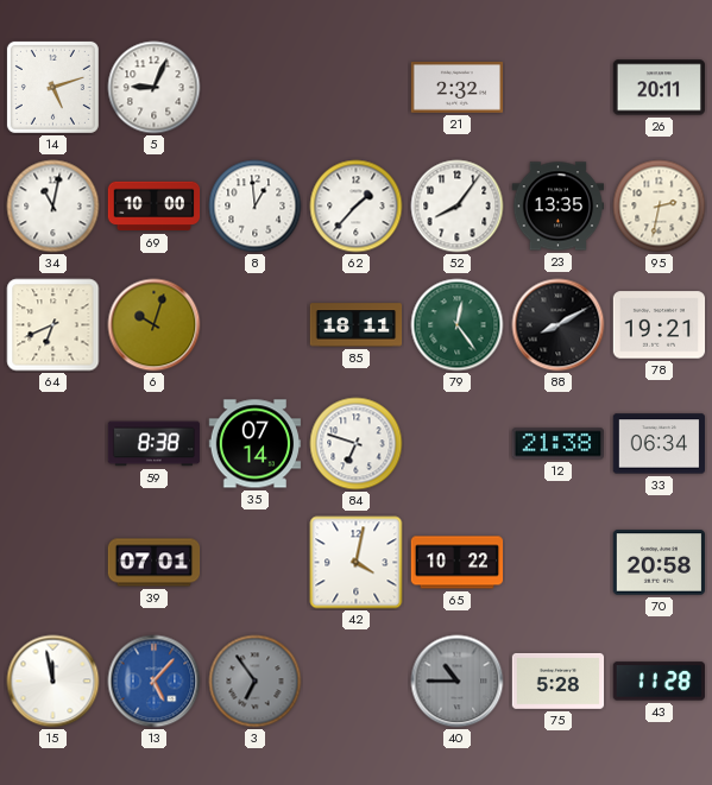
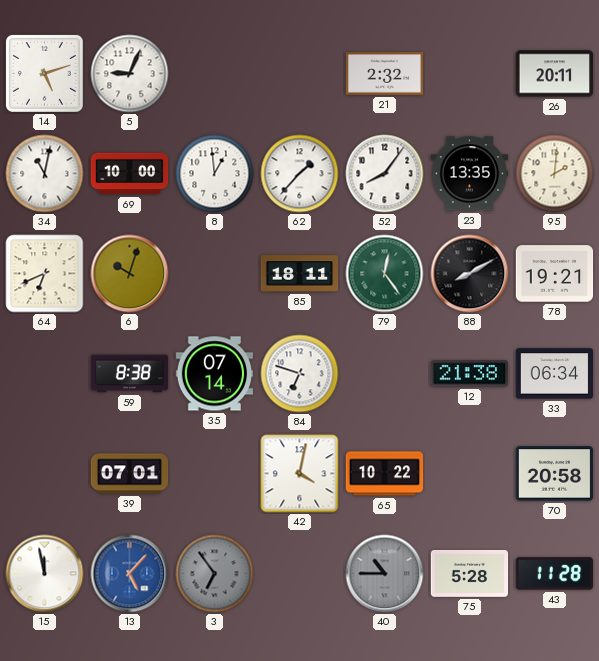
95: 2:32 -> 2:01 (555, 174)
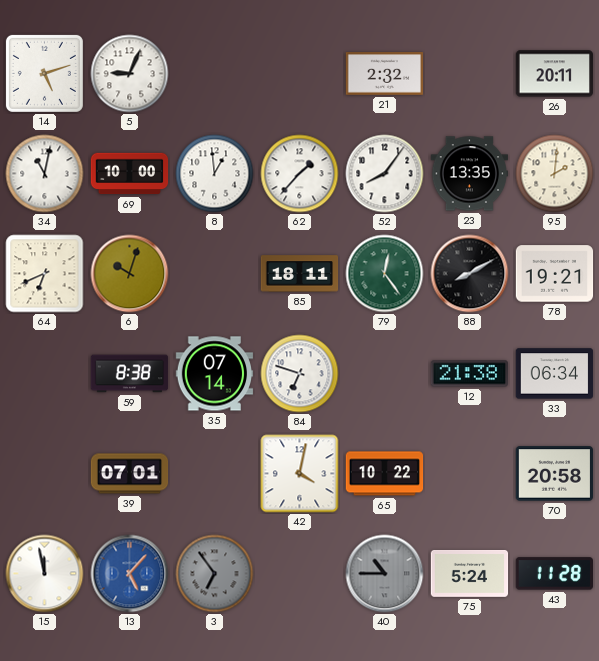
75: 5:28 -> 5:24 (470, 573)
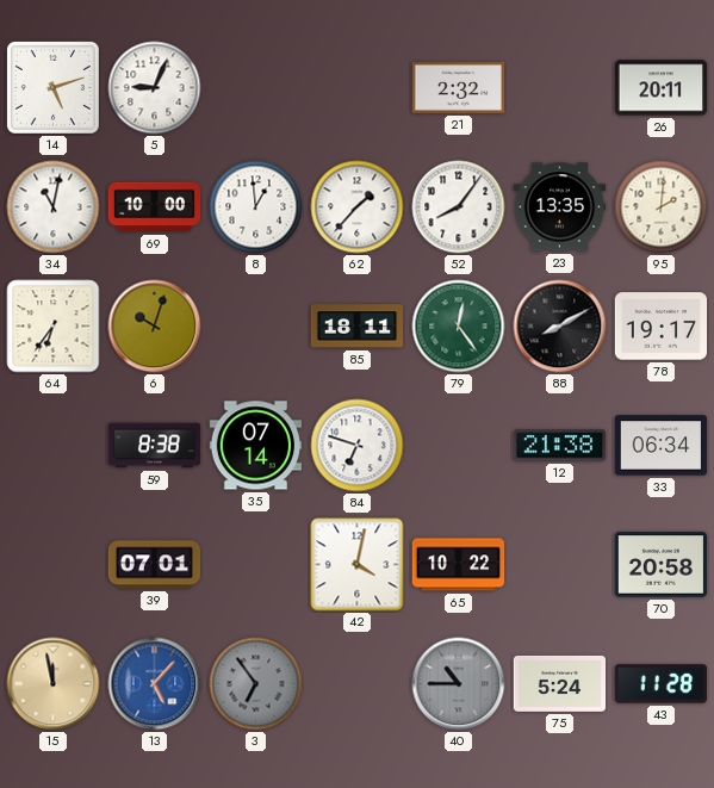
64: 6:41 -> 6:36 (54, 327)
78: 19:21 -> 19:17 (662, 327)
15 dial: white -> champagne (54, 684)
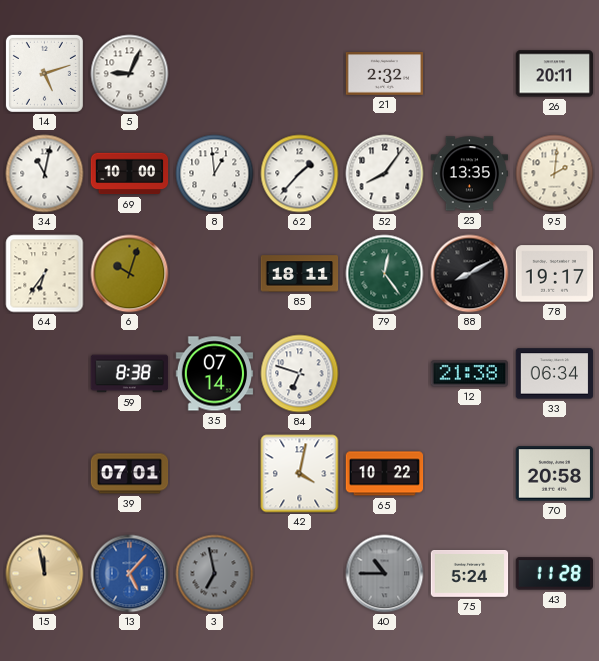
3: 6:54 -> 6:58 (215, 574)
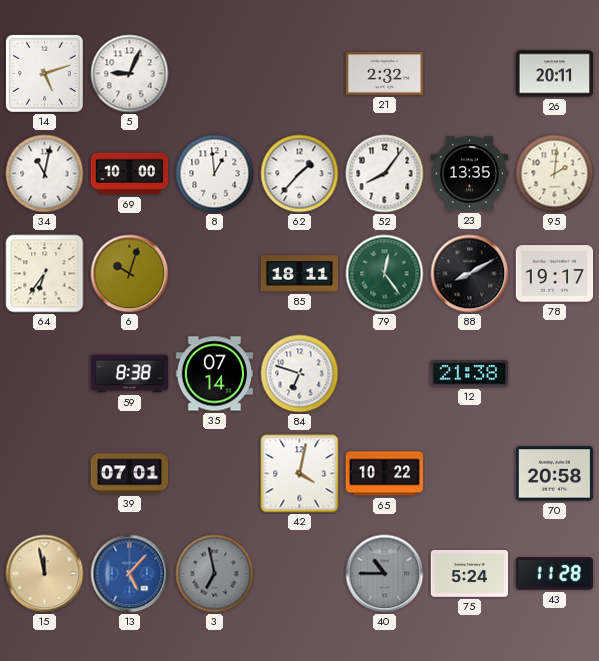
33: 06:34 -> none (555, 374)
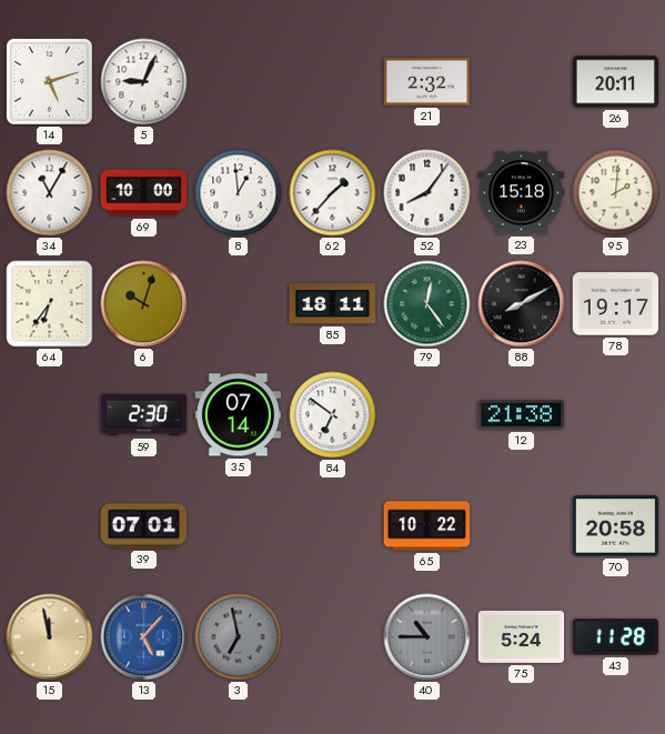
34: 11:02 -> 11:05 (50, 193)
23: 13:35 -> 15:18 (522, 193)
59: 8:38 -> 2:30 (144, 415)
84: 6:48 -> 6:51 (333, 415)
42: 4:02 -> none (300, 474)
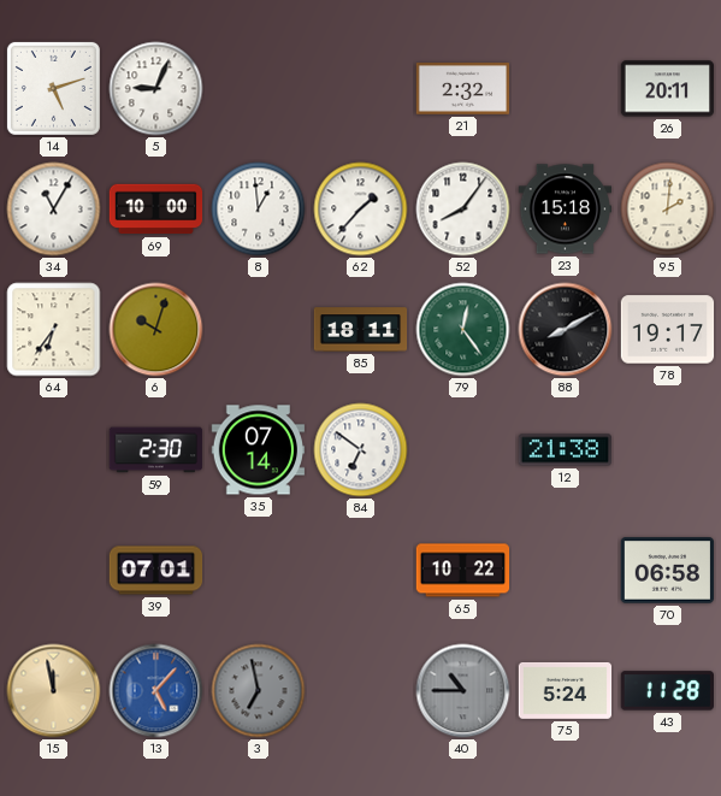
70: 20:58 -> 06:58 (668, 571)
